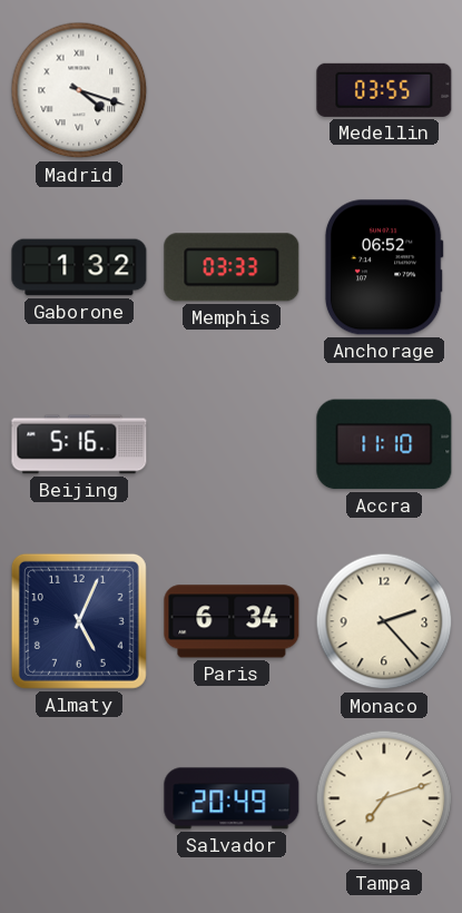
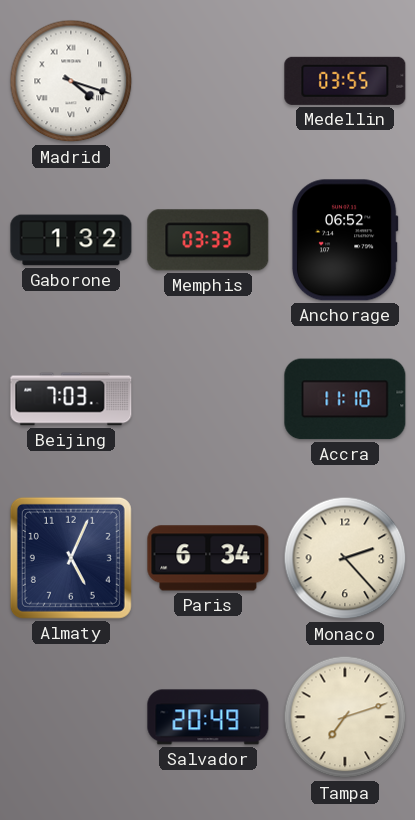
Beijing: 5:16 -> 7:03 (71, 399)
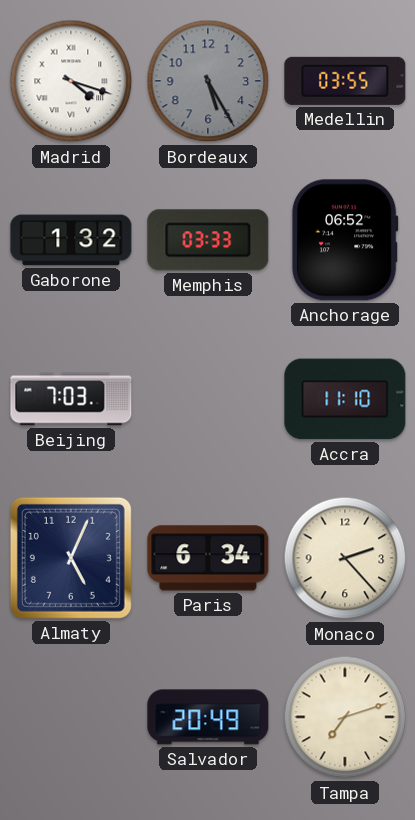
Bordeaux: none -> 5:25 (208, 81)
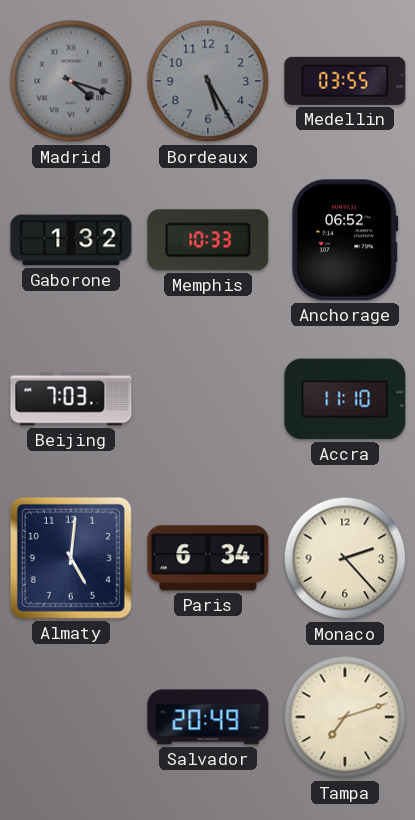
Madrid dial: white -> grey (71, 81)
Memphis: 03:33 -> 10:33 (208, 240)
Almaty: 5:04 -> 5:01 (71, 558)
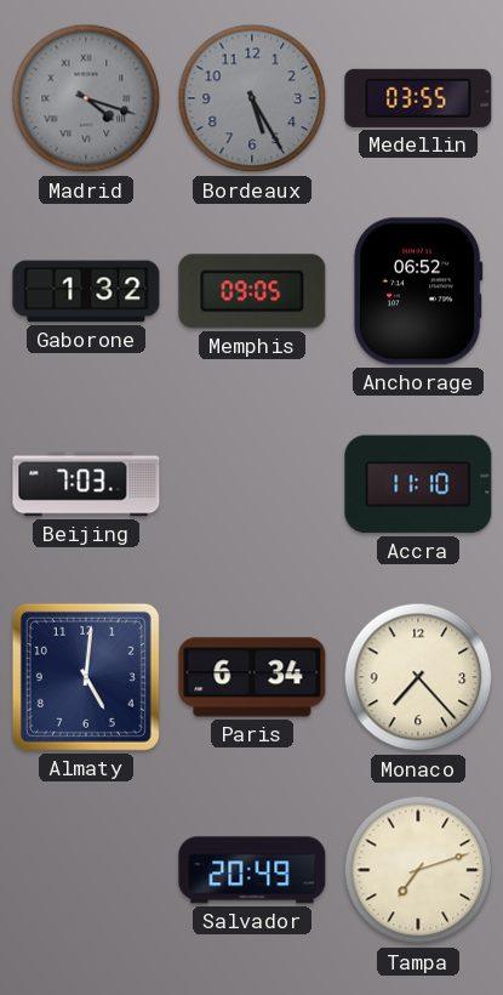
Memphis: 10:33 -> 09:05 (252, 291)
Monaco: 2:23 -> 7:23 (418, 677)
